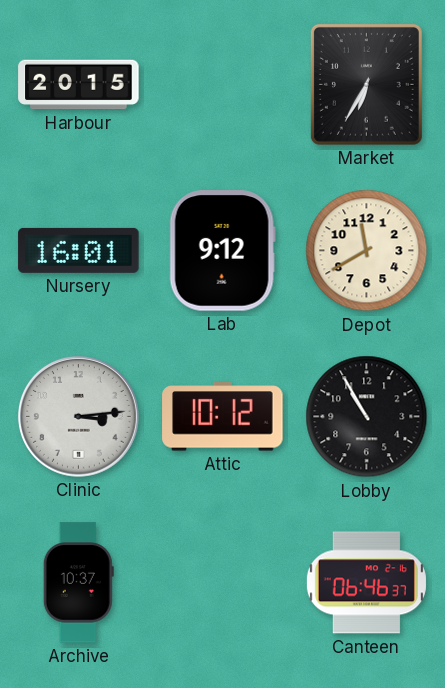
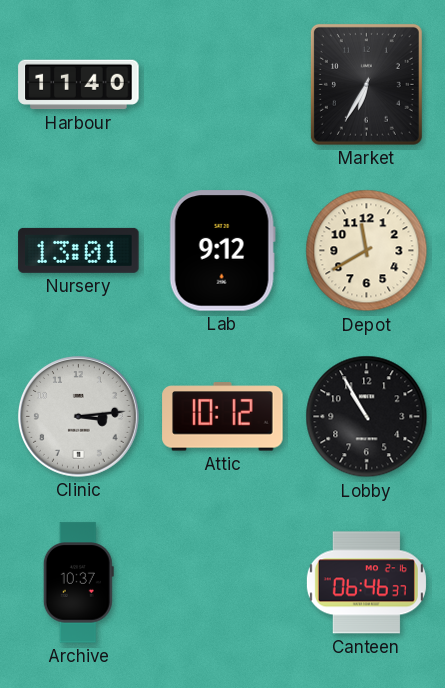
Harbour: 20:15 -> 11:40 (79, 85)
Nursery: 16:01 -> 13:01 (79, 250)
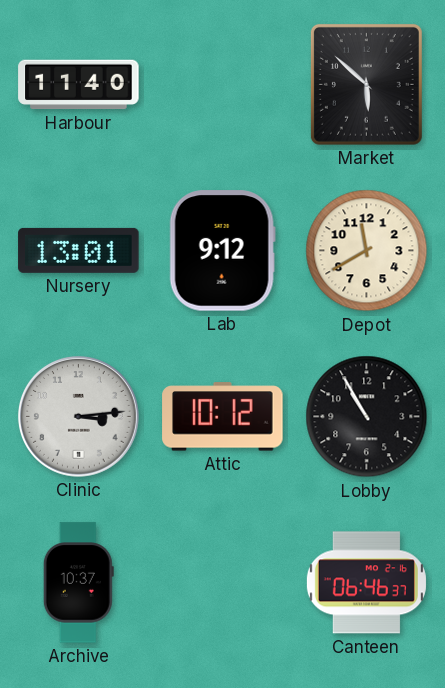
Market: 6:35 -> 5:52 (366, 84)
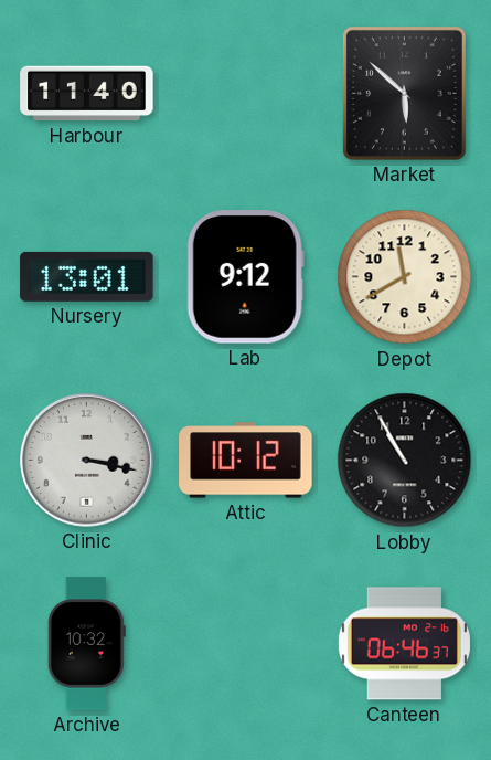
Clinic: 3:14 -> 3:17 (86, 460)
Archive: 10:37 -> 10:32 (86, 644)
